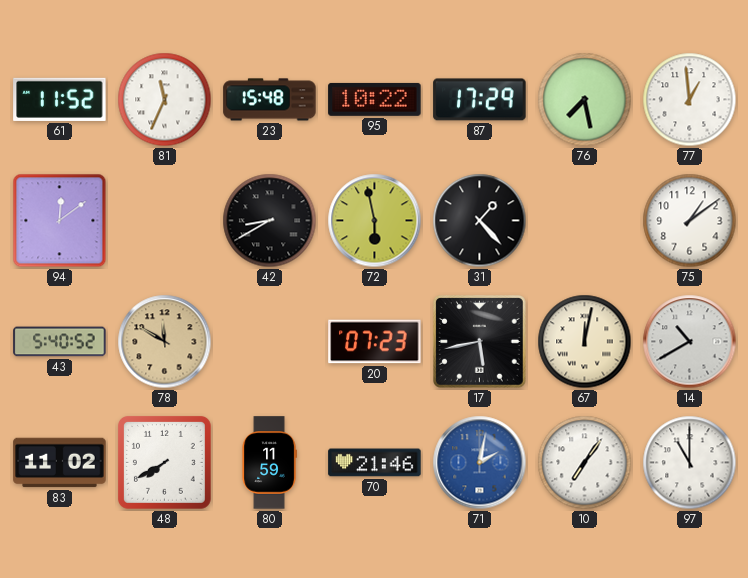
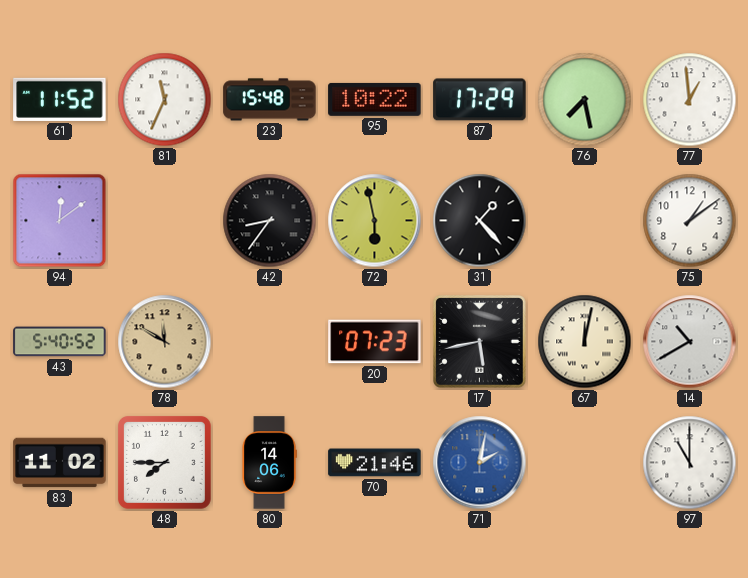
42: 8:40 -> 8:36 (270, 221)
48: 7:40 -> 7:45 (164, 462)
80: 11:59 -> 14:06 (269, 463)
10: 7:06 -> none (585, 463)
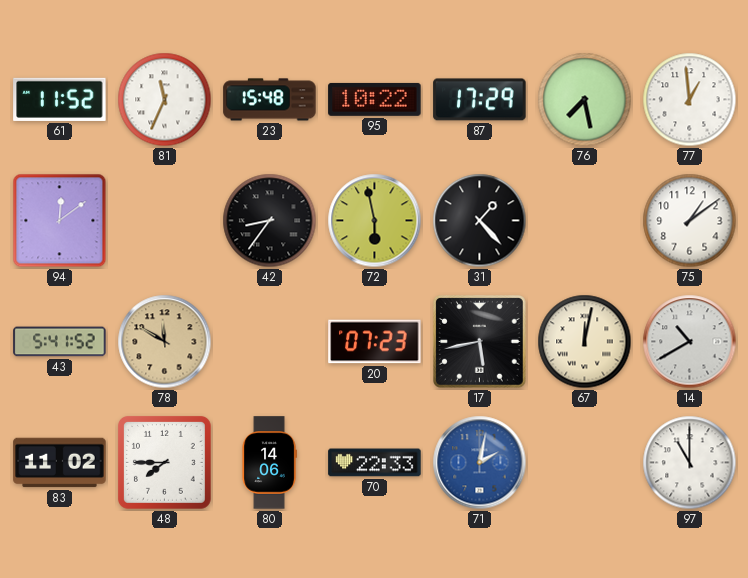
43: 5:40 -> 5:41 (60, 342)
70: 21:46 -> 22:33 (375, 463)
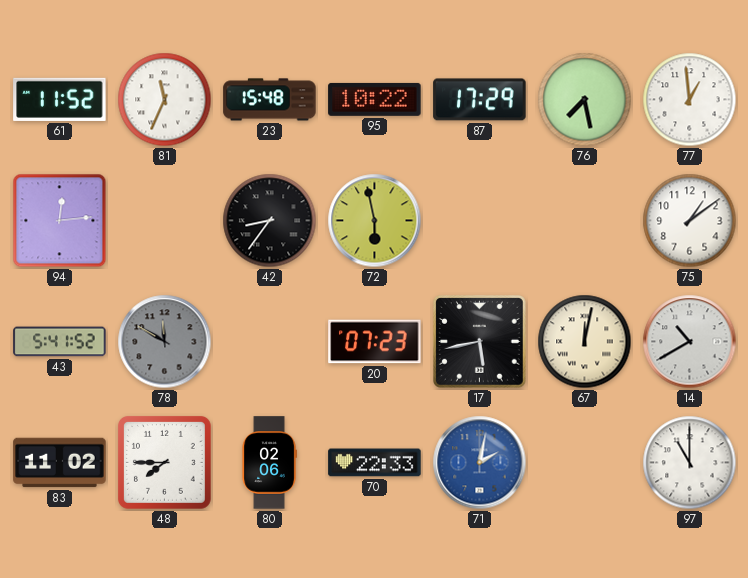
94: 12:09 -> 12:14 (60, 221)
31: 1:23 -> none (480, 221)
78 dial: champagne -> grey (165, 342)
80: 14:06 -> 02:06 (269, 463)
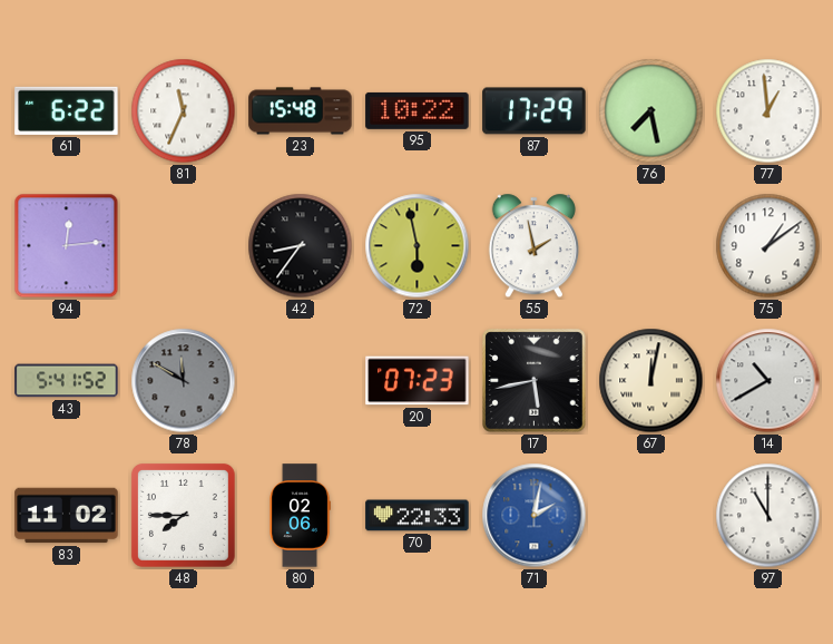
61: 11:52 -> 6:22 (67, 110)
55: none -> 1:58 (533, 246)
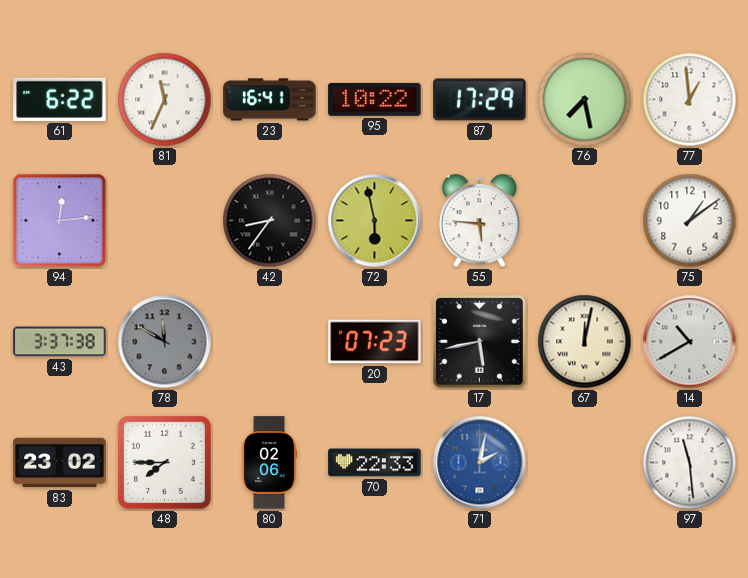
23: 15:48 -> 16:41 (270, 100)
55: 1:58 -> 5:46 (479, 221)
43: 5:41 -> 3:37 (60, 342)
83: 11:02 -> 23:02 (60, 463)
97: 11:00 -> 11:29 (690, 463)
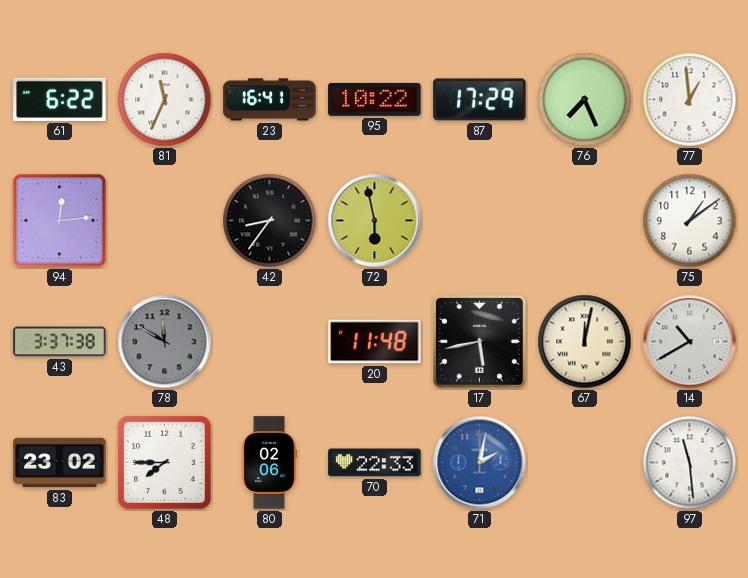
76: 7:28 -> 7:26 (585, 100)
55: 5:46 -> none (479, 221)
20: 07:23 -> 11:48 (375, 342)
